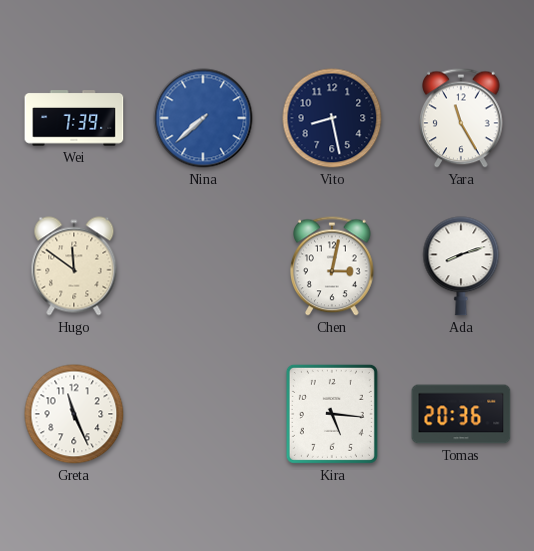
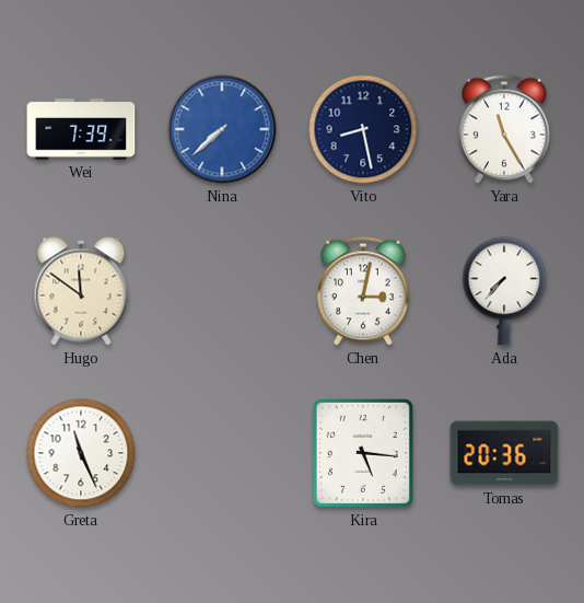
Ada: 8:12 -> 7:37 (504, 291)
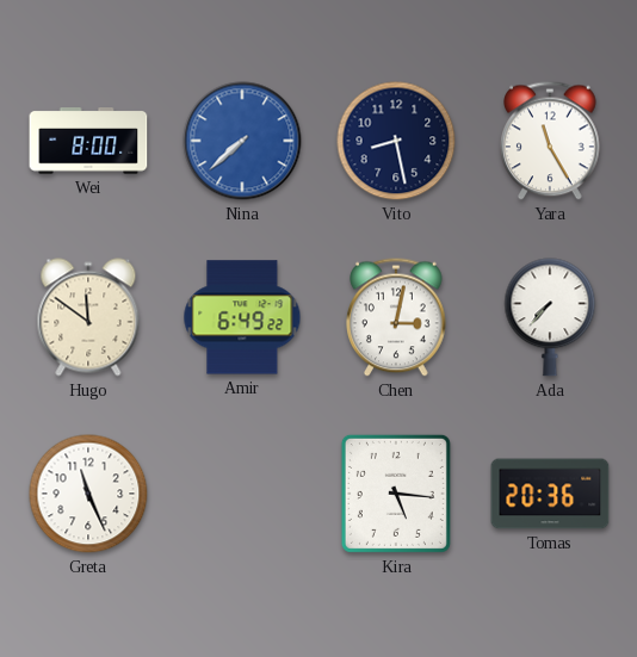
Wei: 7:39 -> 8:00 (88, 141)
Amir: none -> 6:49 (242, 317)
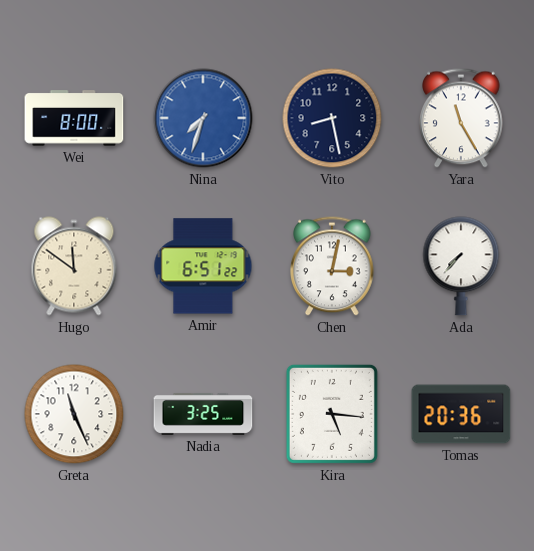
Nina: 7:38 -> 7:33 (203, 118)
Amir: 6:49 -> 6:51 (203, 266)
Nadia: none -> 3:25 (203, 414)
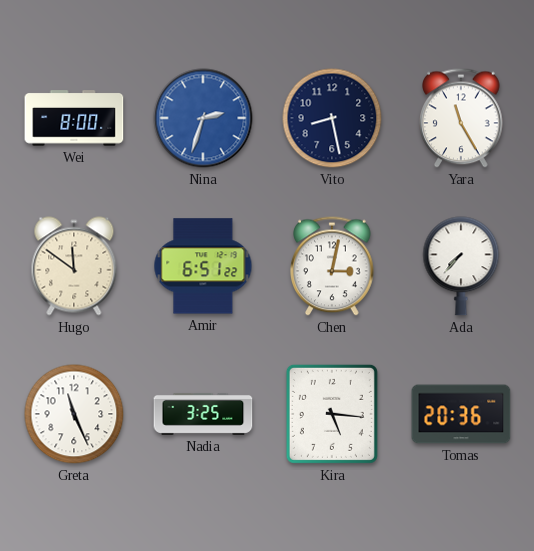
Nina: 7:33 -> 2:33 (203, 118)
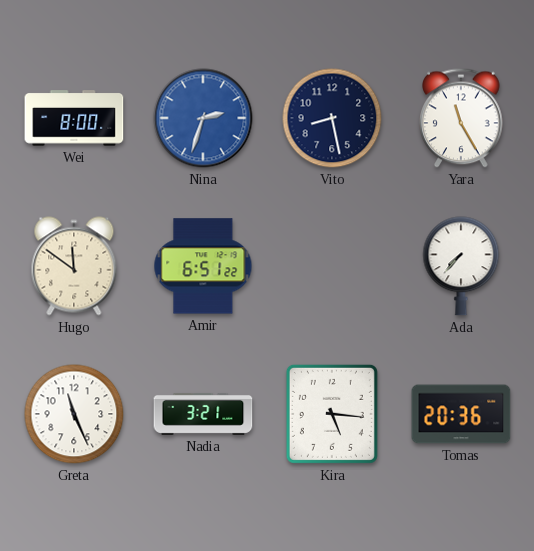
Chen: 3:02 -> none (332, 266)
Nadia: 3:25 -> 3:21 (203, 414)
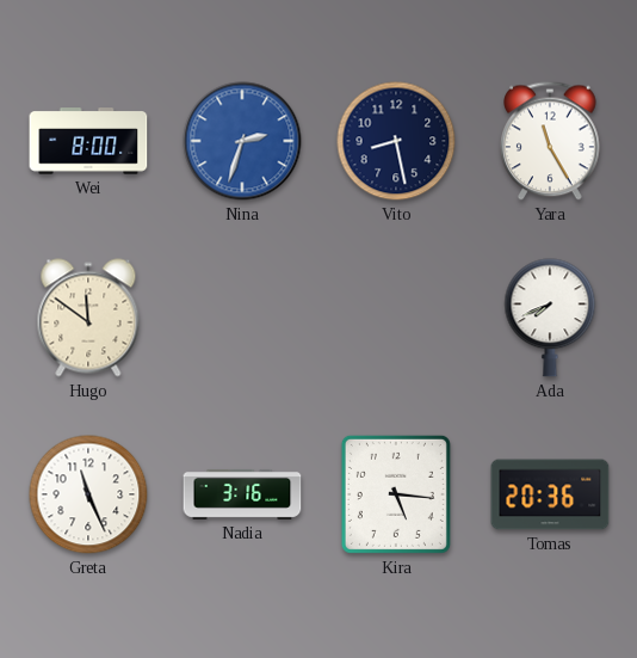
Amir: 6:51 -> none (203, 266)
Ada: 7:37 -> 7:41 (550, 318)
Nadia: 3:21 -> 3:16 (242, 494)
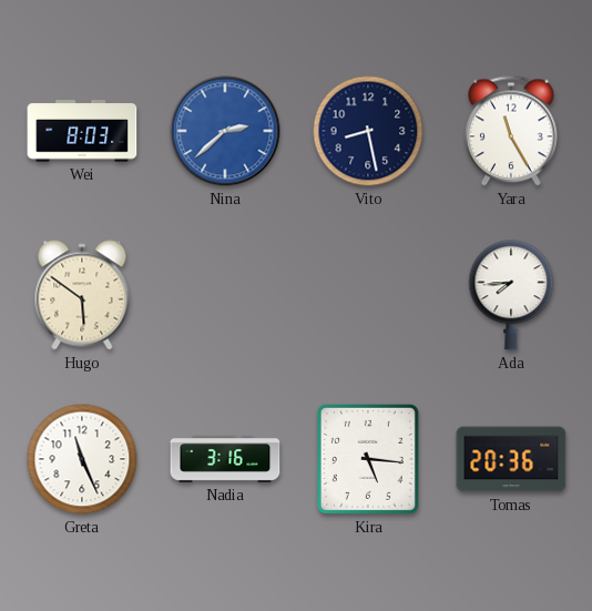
Wei: 8:00 -> 8:03 (82, 131)
Nina: 2:33 -> 2:38 (225, 131)
Hugo: 11:51 -> 5:51 (82, 295)
Ada: 7:41 -> 7:44 (511, 295)
